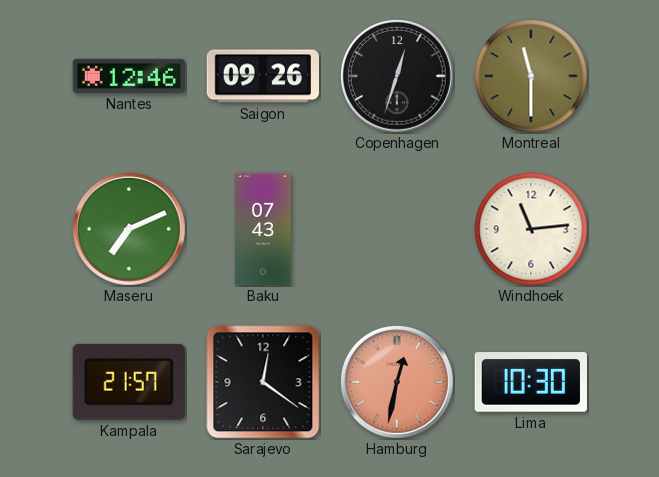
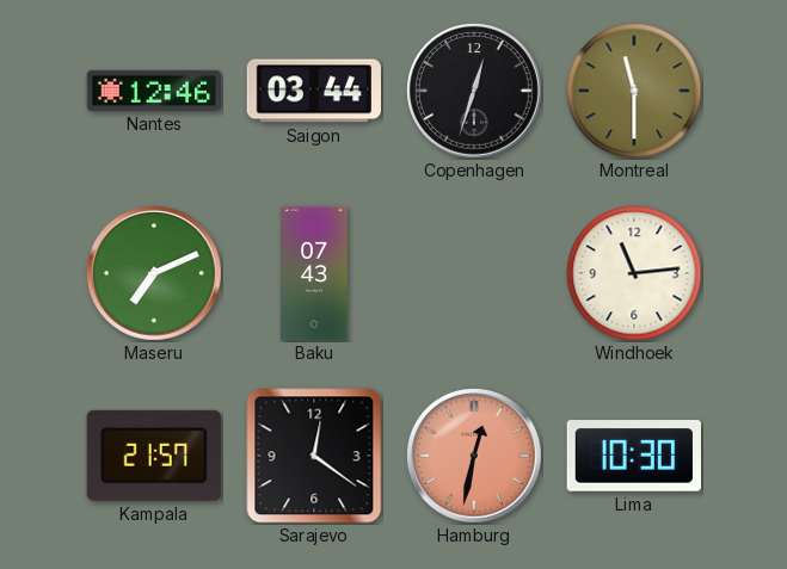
Saigon: 09:26 -> 03:44 (313, 91)
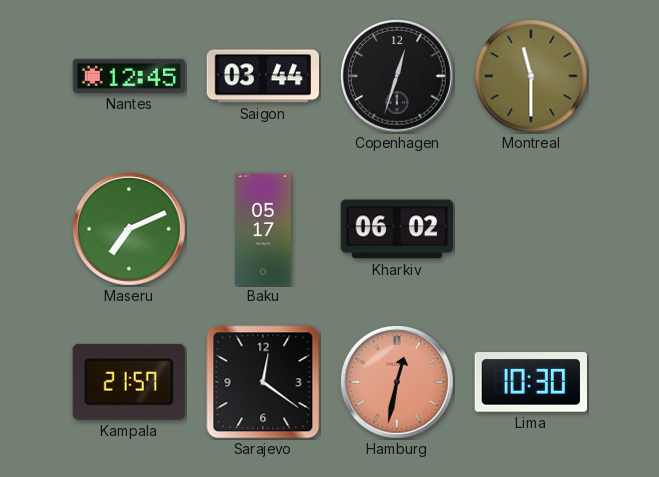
Nantes: 12:46 -> 12:45 (128, 76)
Baku: 07:43 -> 05:17 (263, 229)
Kharkiv: none -> 06:02 (396, 229)
Windhoek: 11:14 -> none (634, 273)
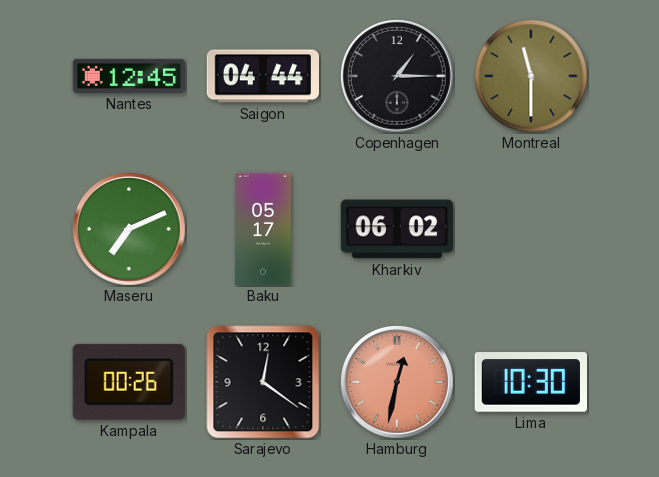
Saigon: 03:44 -> 04:44 (262, 76)
Copenhagen: 12:33 -> 1:15 (398, 77)
Kampala: 21:57 -> 00:26 (129, 382)
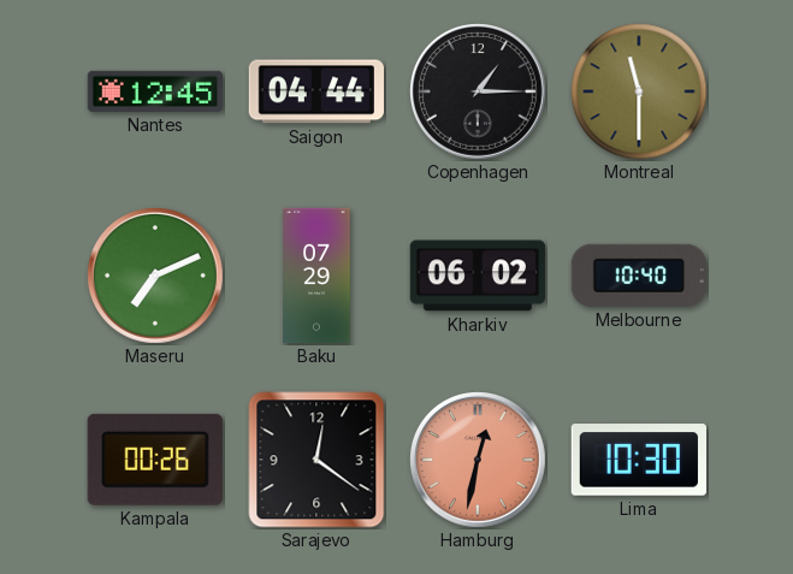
Baku: 05:17 -> 07:29 (316, 276)
Melbourne: none -> 10:40 (639, 276)
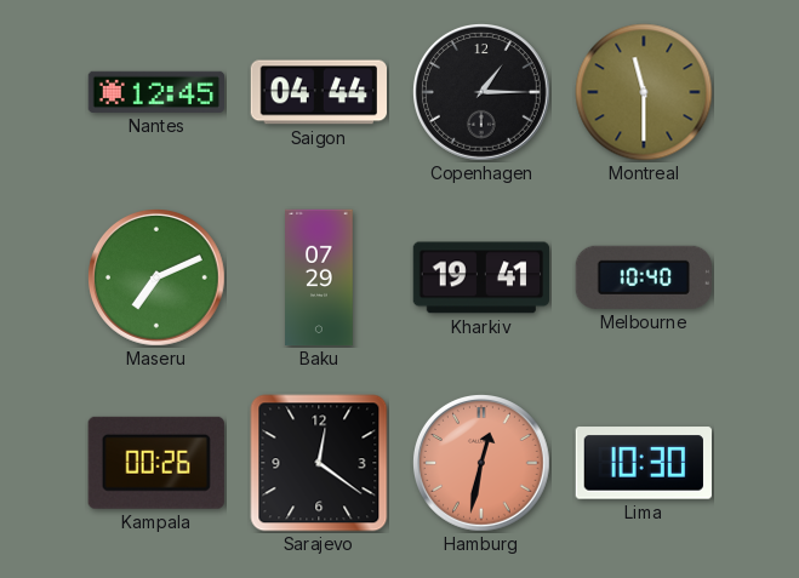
Kharkiv: 06:02 -> 19:41 (480, 277)
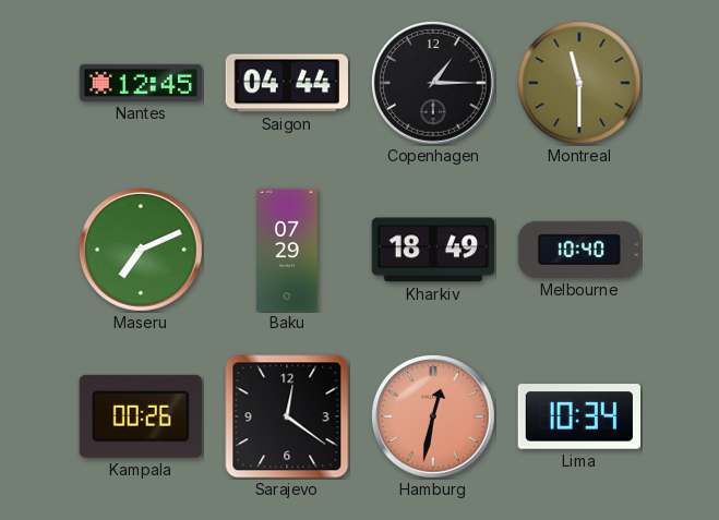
Kharkiv: 19:41 -> 18:49 (432, 250)
Lima: 10:30 -> 10:34 (578, 416)
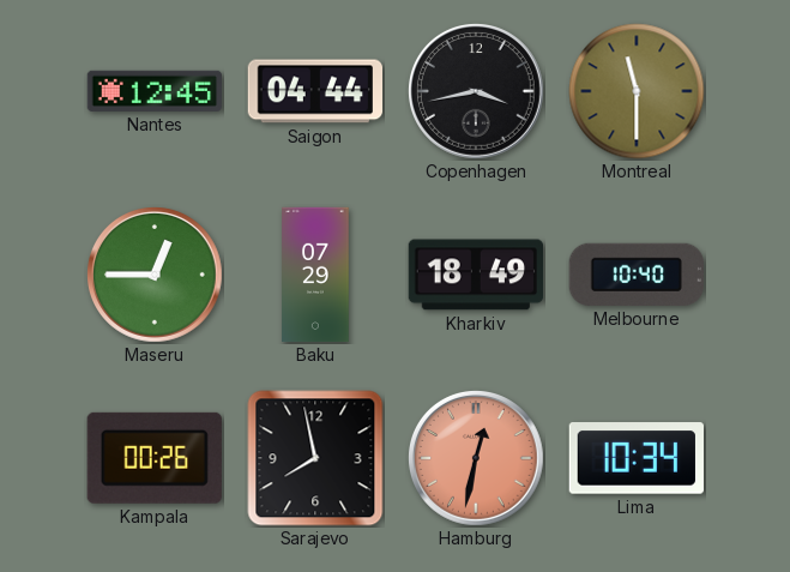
Copenhagen: 1:15 -> 3:43 (477, 92)
Maseru: 7:11 -> 12:45 (156, 276)
Sarajevo: 12:21 -> 7:58 (315, 458)
